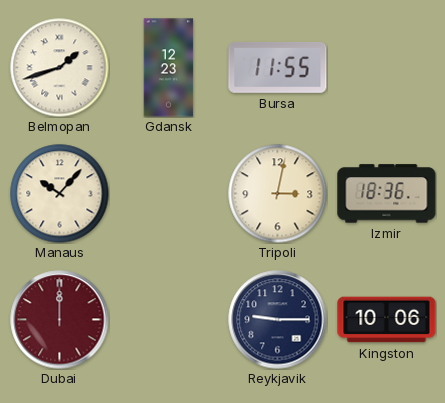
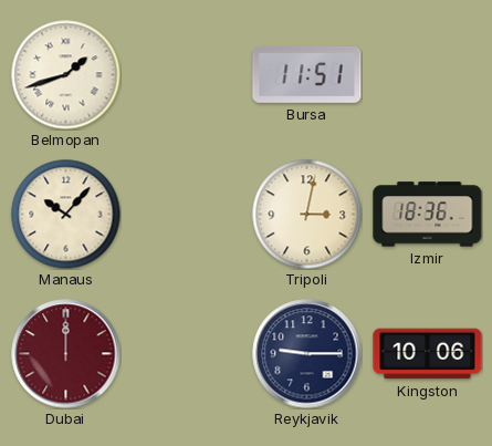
Gdansk: 12:23 -> none (169, 68)
Bursa: 11:55 -> 11:51 (307, 74)
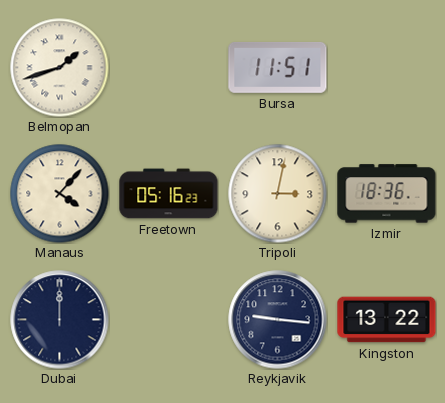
Manaus: 10:07 -> 4:07 (60, 194)
Freetown: none -> 05:16 (169, 194)
Dubai dial: burgundy -> navy (60, 320)
Reykjavik: 9:15 -> 9:16 (278, 320)
Kingston: 10:06 -> 13:22 (387, 320)
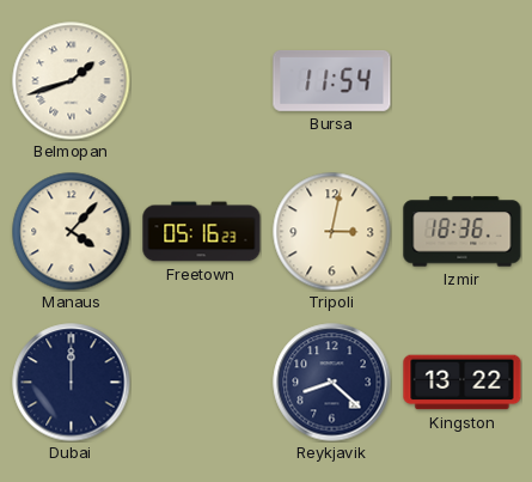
Bursa: 11:51 -> 11:54 (332, 80)
Reykjavik: 9:16 -> 8:22 (332, 383)
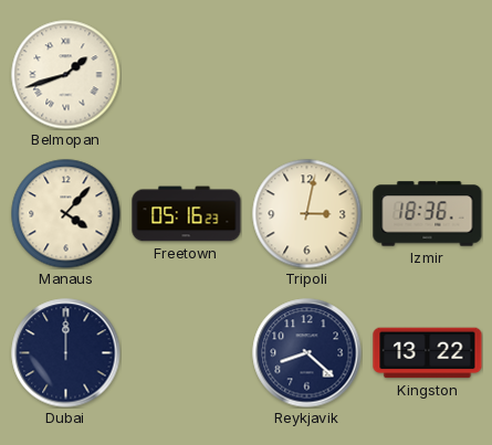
Bursa: 11:54 -> none (332, 80)
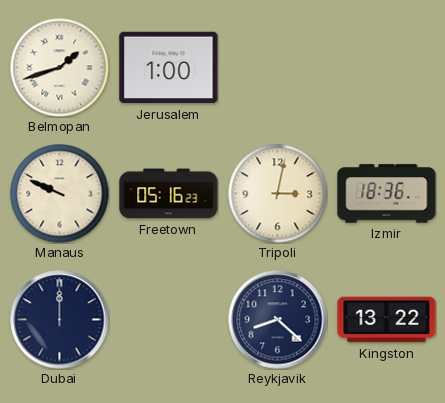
Jerusalem: none -> 1:00 (169, 68)
Manaus: 4:07 -> 9:49 (60, 194)
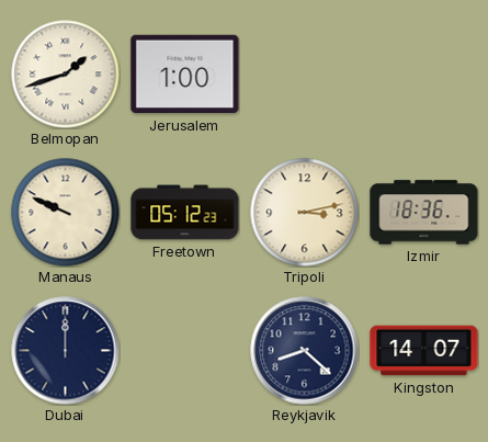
Freetown: 05:16 -> 05:12 (185, 213)
Tripoli: 3:02 -> 3:13 (305, 213)
Kingston: 13:22 -> 14:07 (424, 351)
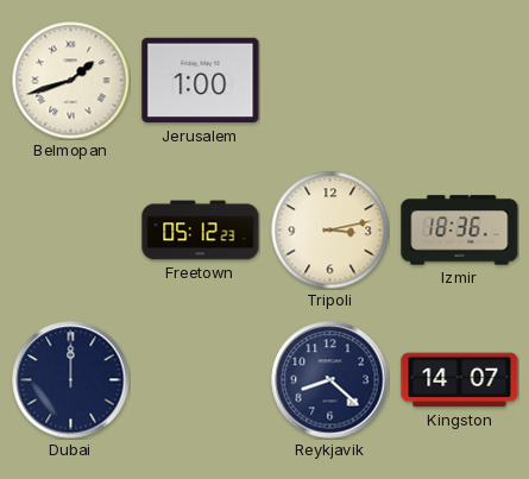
Manaus: 9:49 -> none (66, 213)
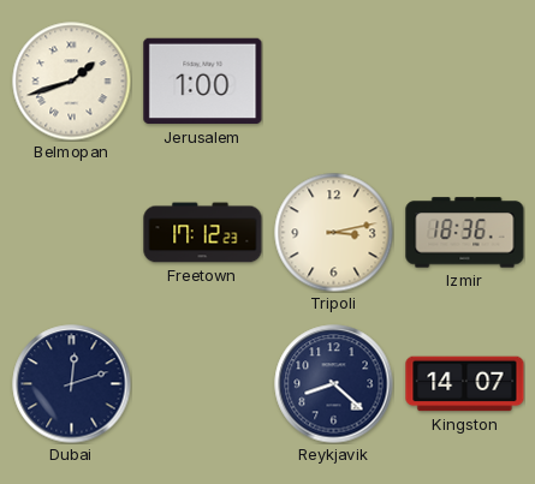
Freetown: 05:12 -> 17:12 (203, 233)
Dubai: 12:00 -> 12:12 (72, 384)
